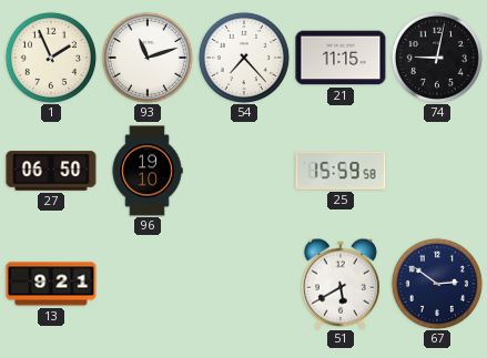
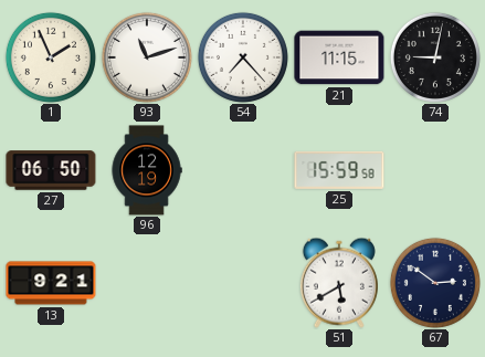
96: 19:10 -> 12:19 (147, 170)
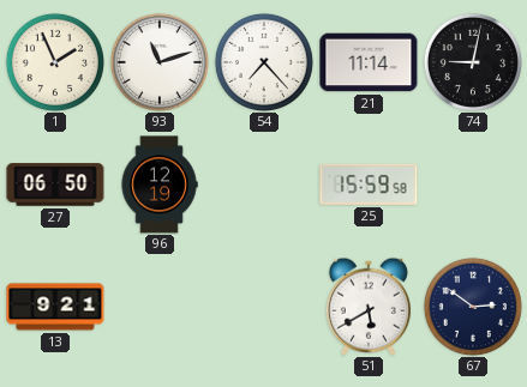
21: 11:15 -> 11:14 (369, 62)
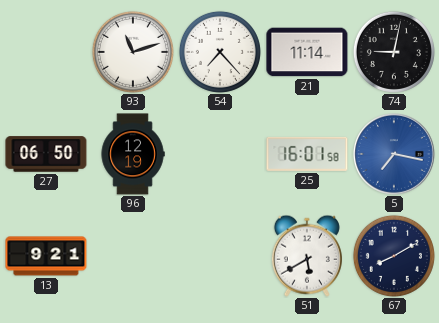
1: 1:56 -> none (55, 62)
25: 15:59 -> 16:01 (307, 154)
5: none -> 7:17 (395, 155)
67: 2:51 -> 8:10 (394, 256)
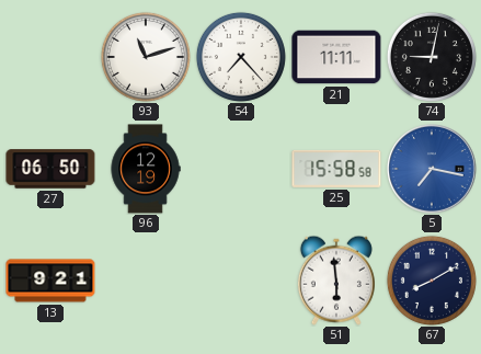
21: 11:14 -> 11:11 (336, 57)
25: 16:01 -> 15:58 (336, 169)
51: 5:40 -> 5:59 (336, 281)
